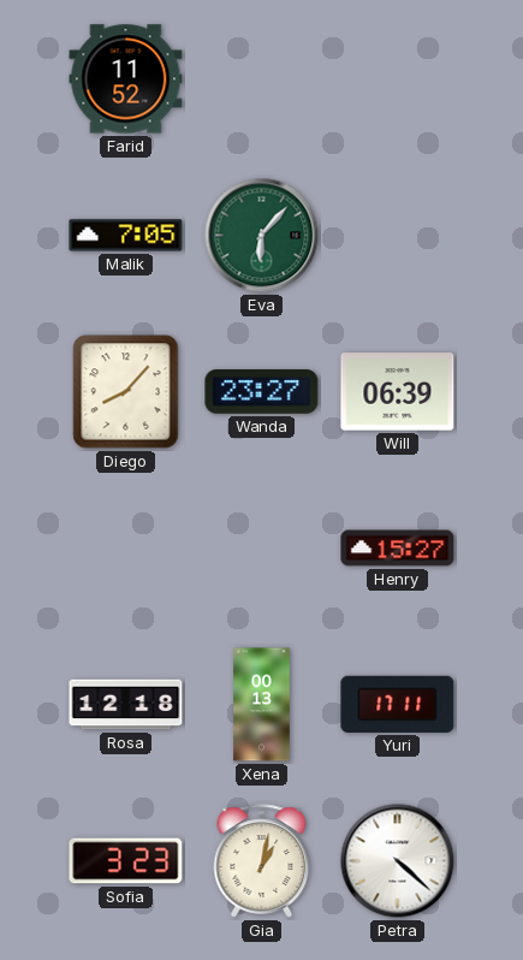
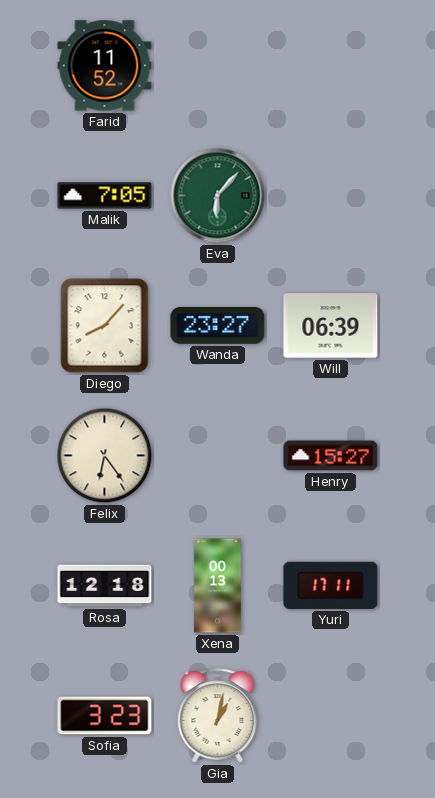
Felix: none -> 6:24 (105, 456)
Petra: 4:22 -> none (398, 861)
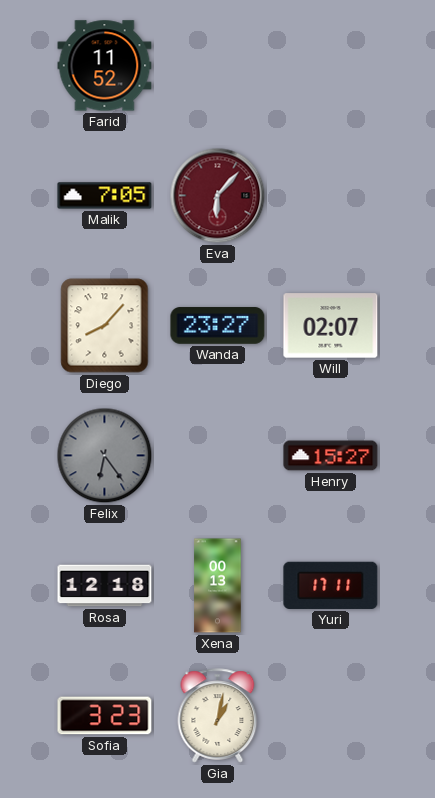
Eva dial: green -> burgundy (218, 196)
Will: 06:39 -> 02:07 (331, 326)
Felix dial: cream -> grey (105, 456)
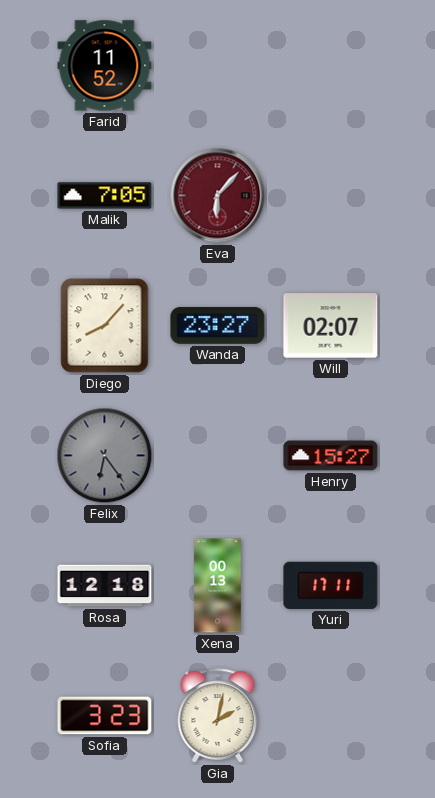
Gia: 1:02 -> 2:02 (218, 716)
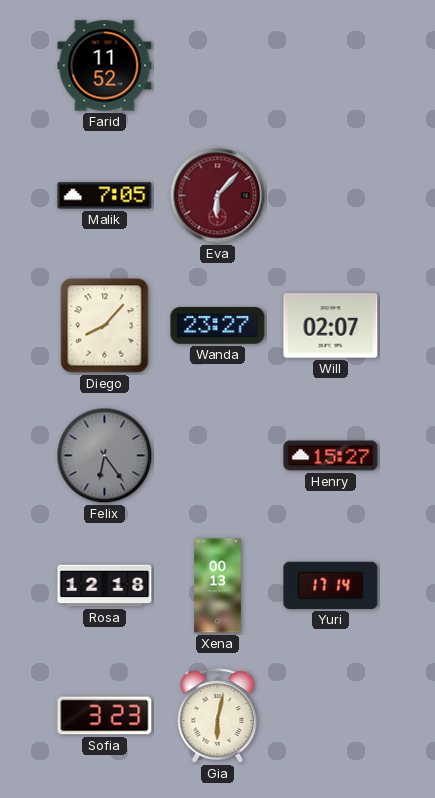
Yuri: 17:11 -> 17:14 (331, 585)
Gia: 2:02 -> 6:02 (218, 716)
